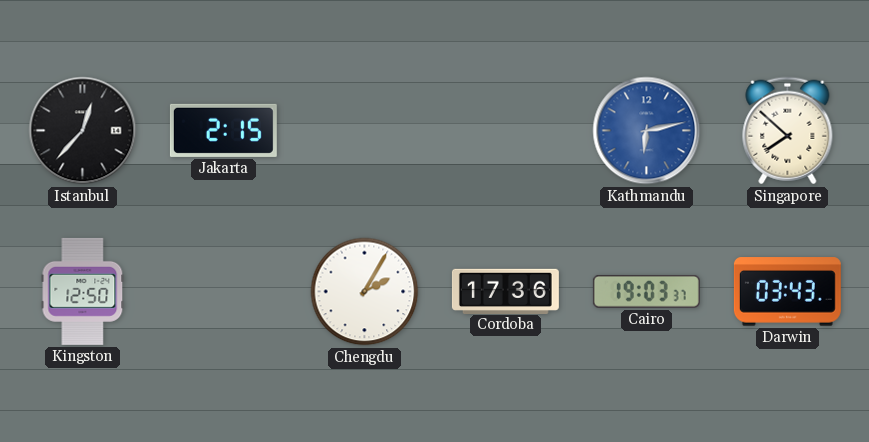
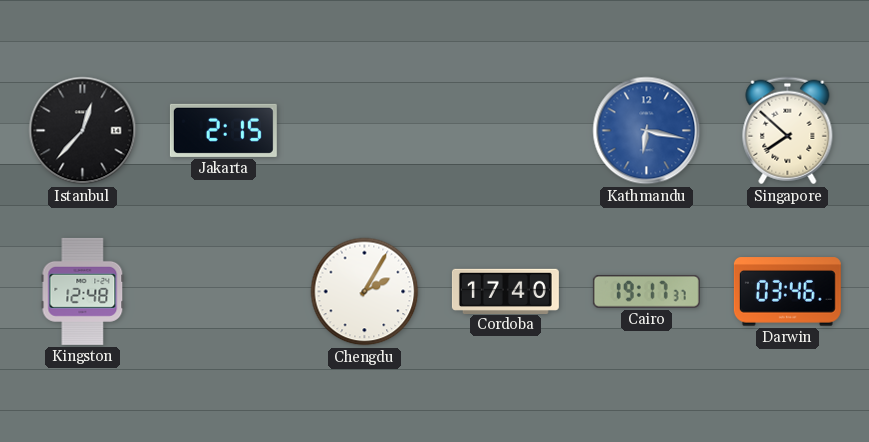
Kathmandu: 6:13 -> 6:17 (647, 131)
Kingston: 12:50 -> 12:48 (83, 291)
Cordoba: 17:36 -> 17:40 (505, 291)
Cairo: 19:03 -> 19:17 (646, 291)
Darwin: 03:43 -> 03:46 (787, 292)
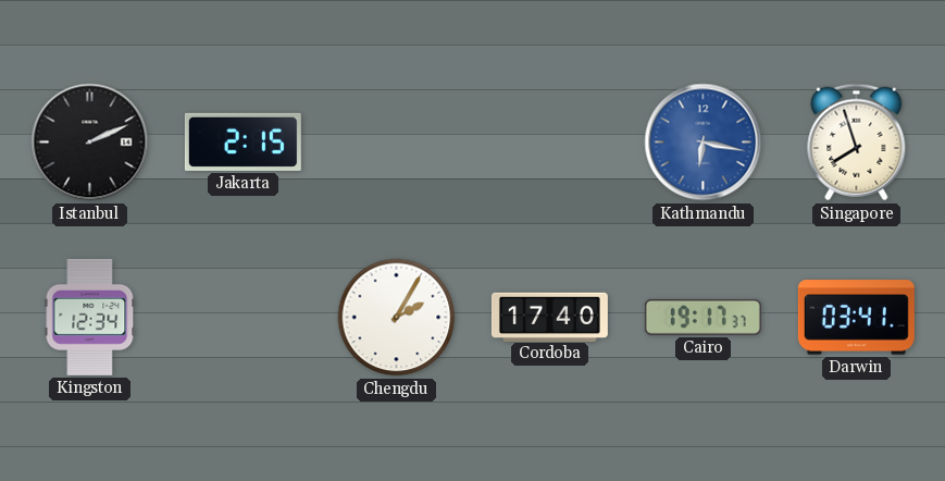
Istanbul: 12:37 -> 2:11 (90, 143)
Singapore: 7:52 -> 7:57 (857, 143)
Kingston: 12:48 -> 12:34 (90, 317)
Darwin: 03:46 -> 03:41 (856, 318)
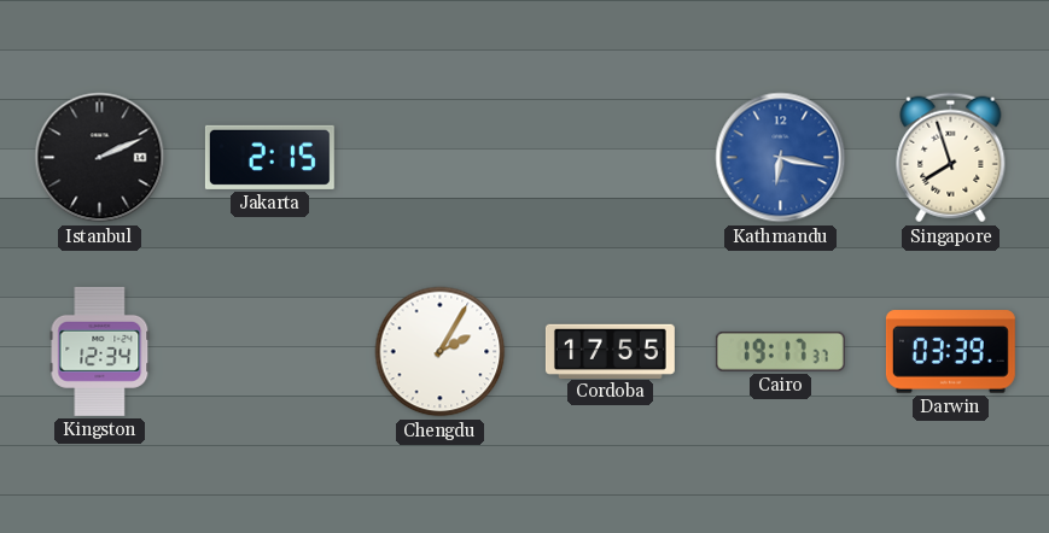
Cordoba: 17:40 -> 17:55 (610, 351)
Darwin: 03:41 -> 03:39 (950, 352)
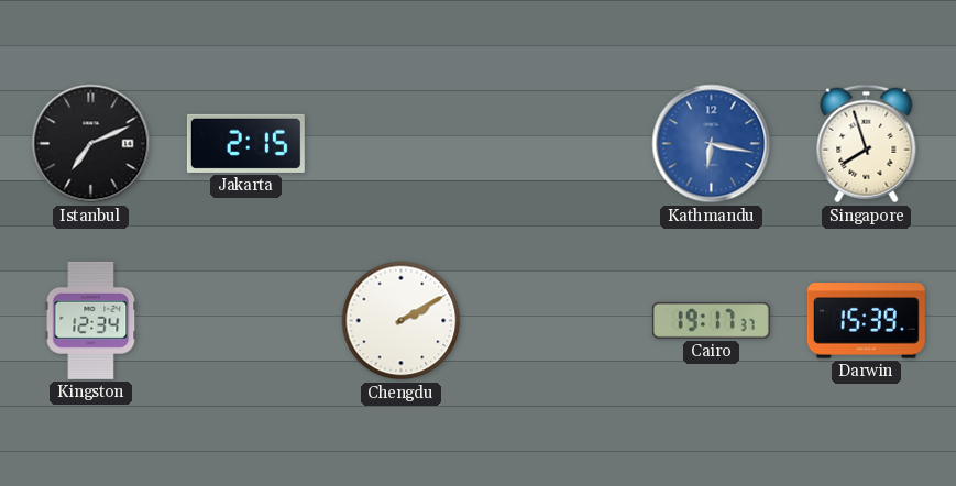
Istanbul: 2:11 -> 7:11 (91, 144)
Chengdu: 2:05 -> 2:10 (402, 321)
Cordoba: 17:55 -> none (610, 351)
Darwin: 03:39 -> 15:39 (866, 321)
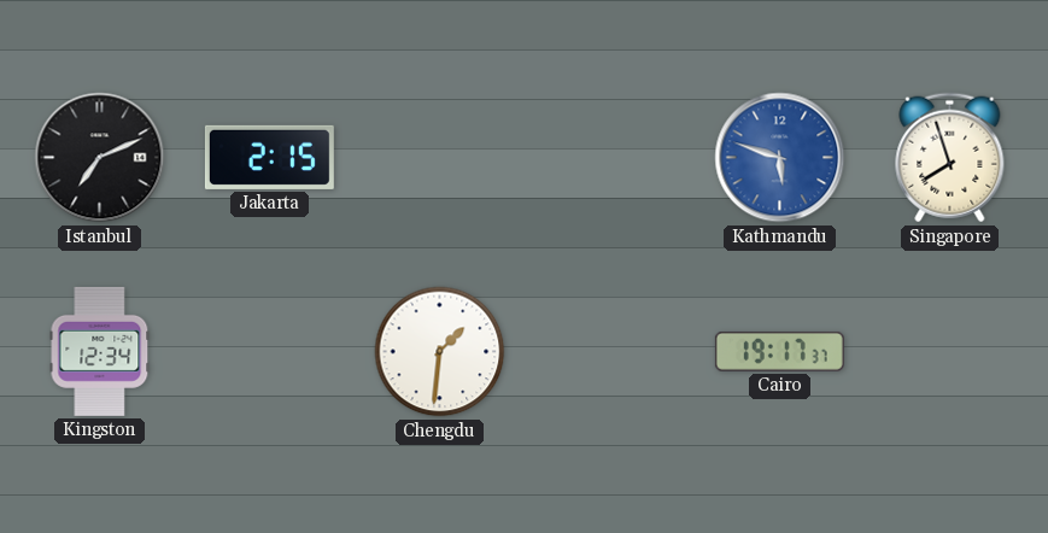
Kathmandu: 6:17 -> 5:48 (780, 158)
Chengdu: 2:10 -> 1:31 (440, 352)
Darwin: 15:39 -> none (866, 321)
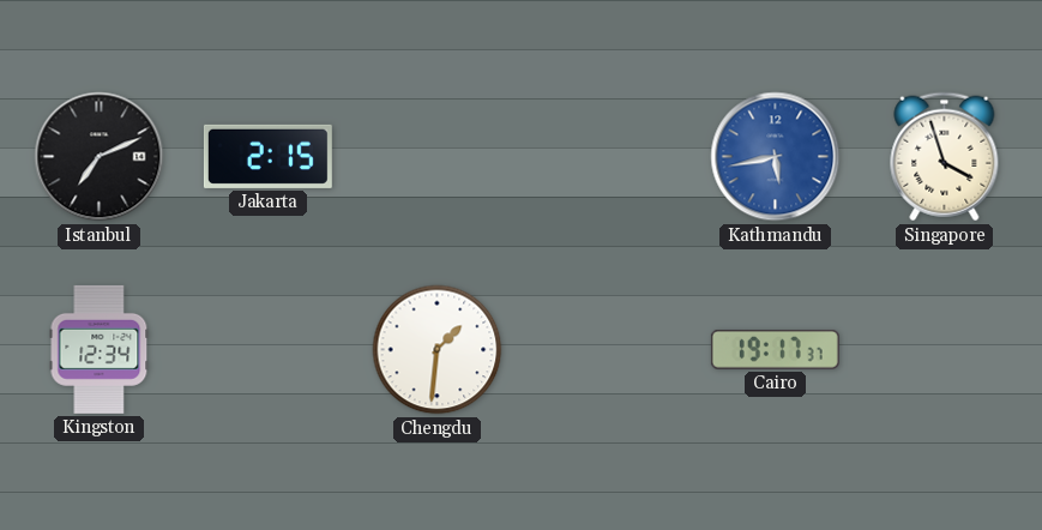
Kathmandu: 5:48 -> 5:43 (776, 157)
Singapore: 7:57 -> 3:57 (945, 157)
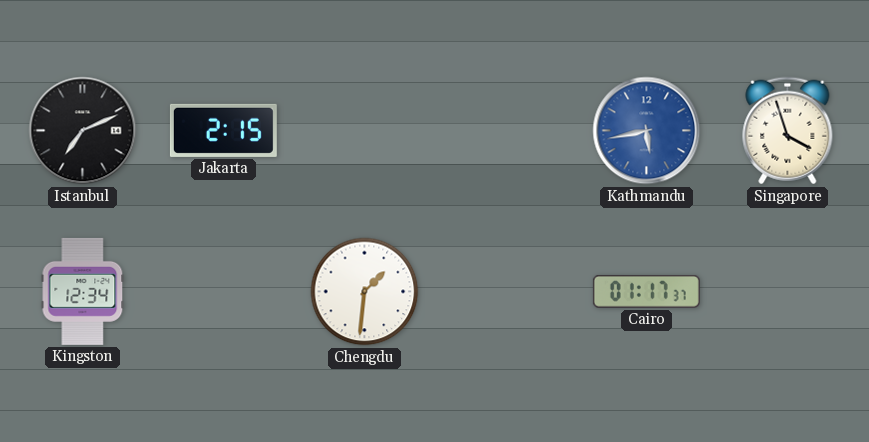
Cairo: 19:17 -> 01:17 (646, 291)
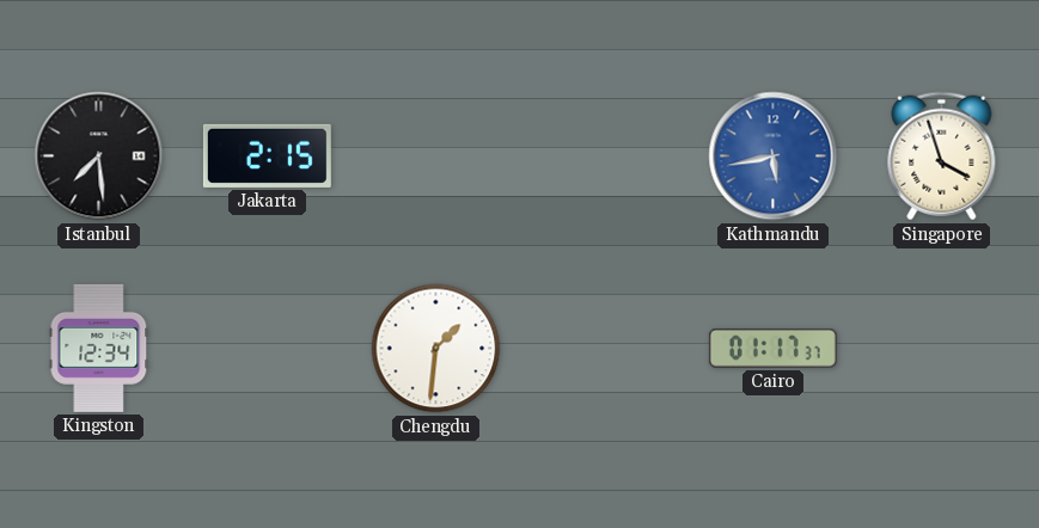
Istanbul: 7:11 -> 7:29 (99, 156)
